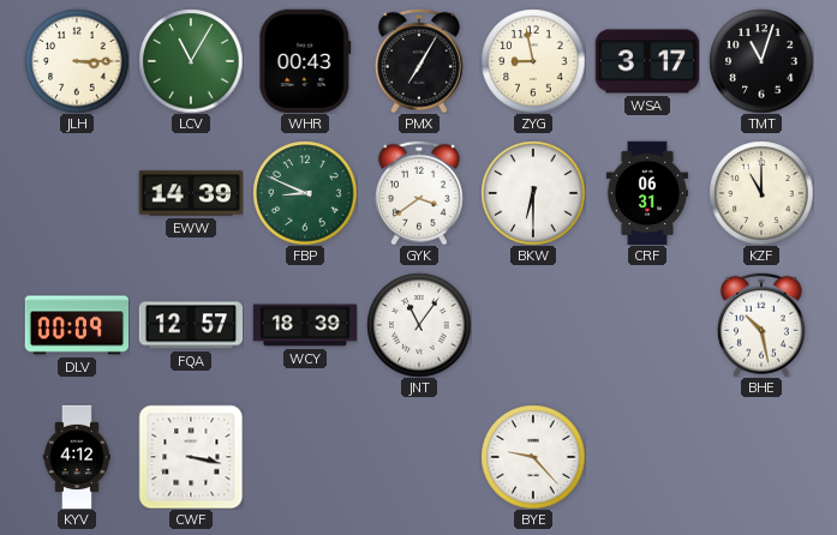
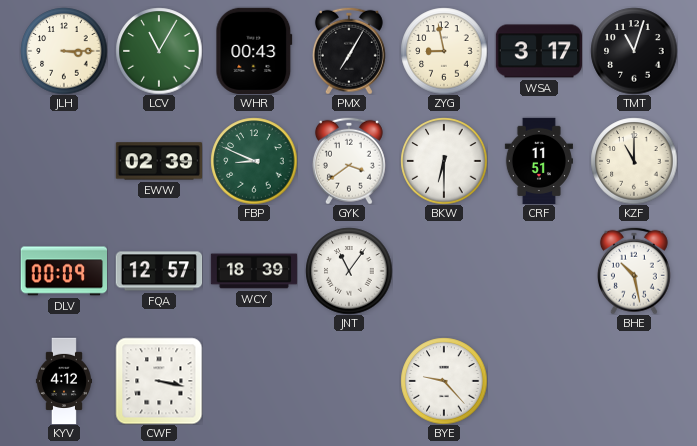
EWW: 14:39 -> 02:39 (158, 161)
CRF: 06:31 -> 11:51 (538, 161)
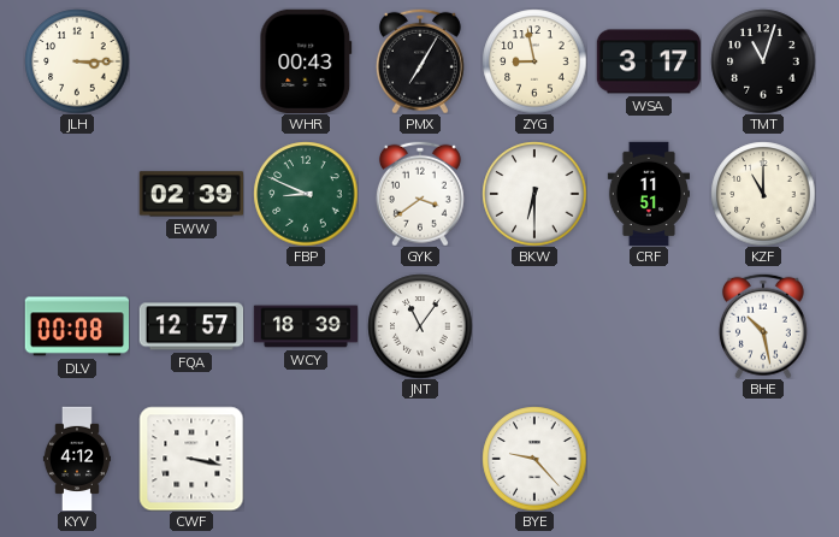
LCV: 11:05 -> none (159, 51)
DLV: 00:09 -> 00:08 (76, 326)
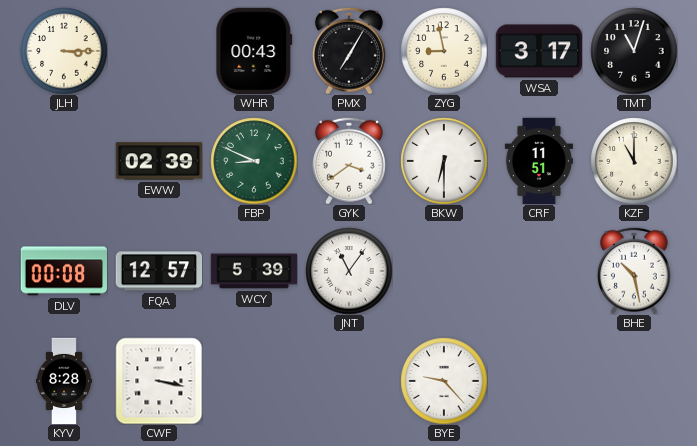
WCY: 18:39 -> 5:39 (254, 271)
KYV: 4:12 -> 8:28 (64, 381)
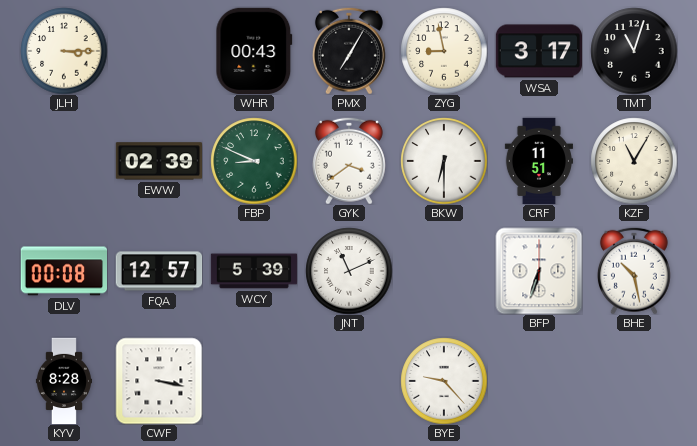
KZF: 11:00 -> 11:05 (634, 161)
JNT: 11:06 -> 11:11 (349, 271)
BFP: none -> 6:33 (539, 271)
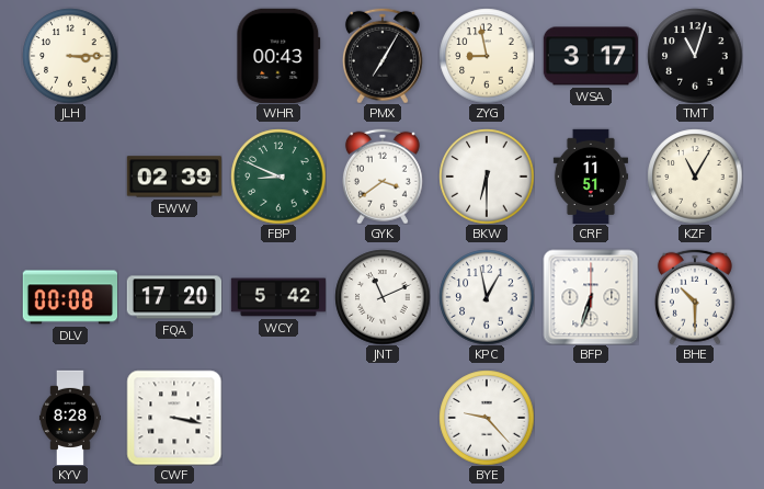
FQA: 12:57 -> 17:20 (174, 297)
WCY: 5:39 -> 5:42 (278, 297)
KPC: none -> 12:58 (487, 297)
BHE: 10:28 -> 10:30 (695, 297)
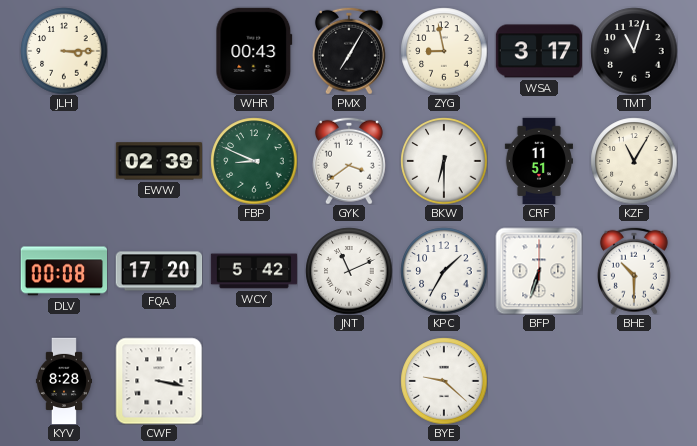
KPC: 12:58 -> 1:35 (444, 271)
BYE: 9:23 -> 9:22 (444, 381)
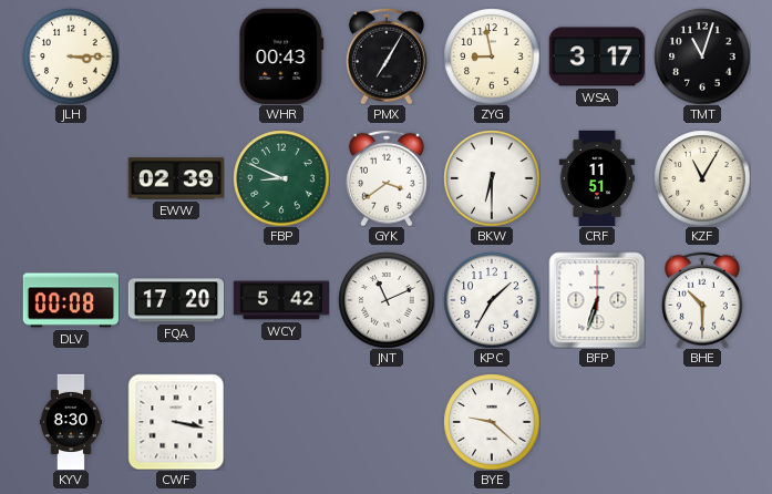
KYV: 8:28 -> 8:30 (71, 422)
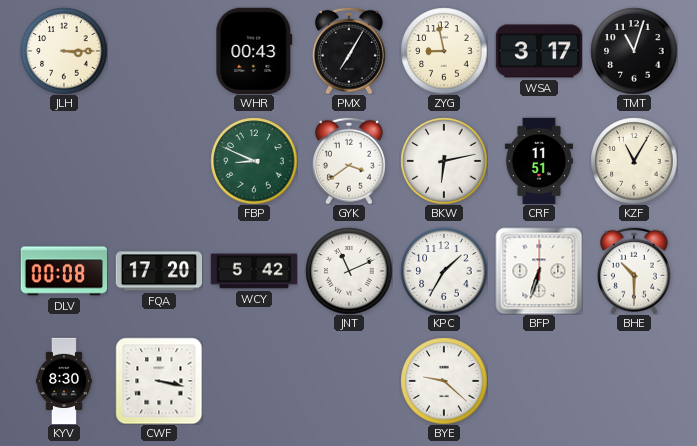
EWW: 02:39 -> none (175, 178)
BKW: 6:30 -> 6:13 (444, 161)
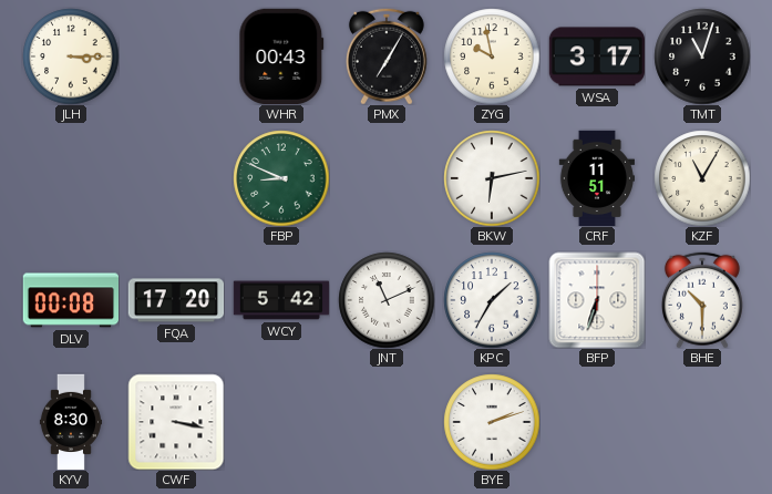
ZYG: 8:58 -> 9:58 (492, 56)
GYK: 3:39 -> none (349, 161)
BYE: 9:22 -> 2:12 (492, 422)
